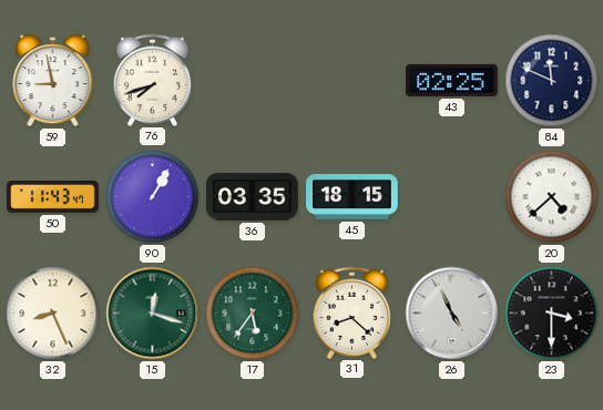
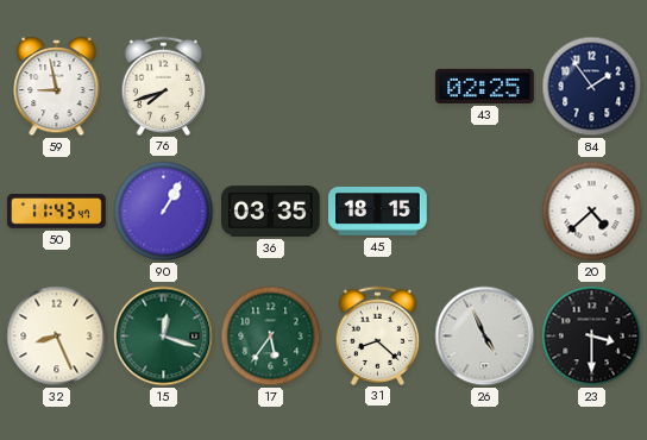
84: 11:49 -> 1:54 (592, 87)
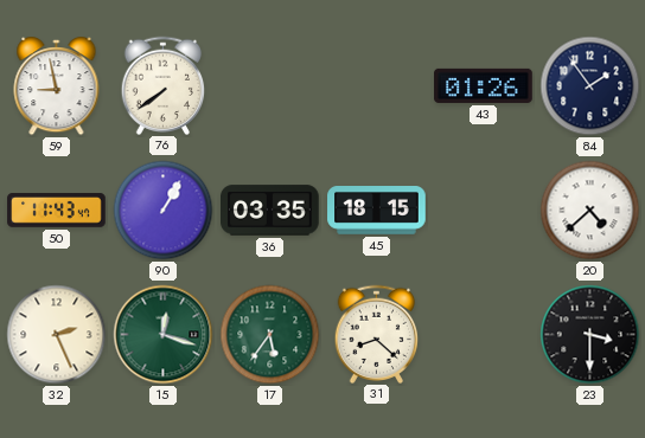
76: 7:42 -> 7:39 (164, 85)
43: 02:25 -> 01:26 (484, 85)
32: 8:26 -> 2:26 (57, 335)
26: 4:56 -> none (485, 337)
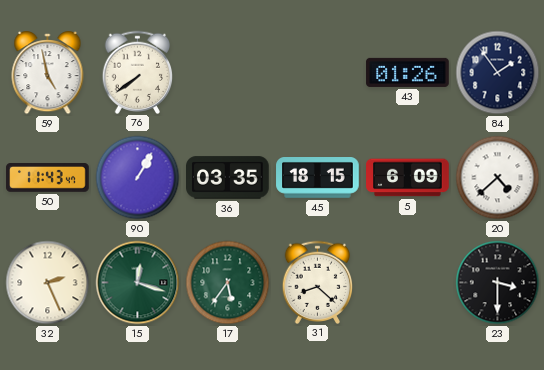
59: 8:58 -> 4:58 (48, 73)
5: none -> 6:09 (408, 178)
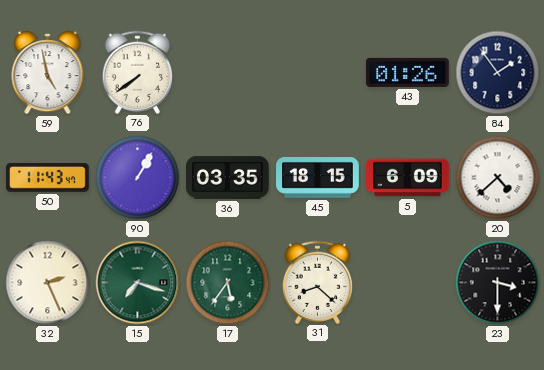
15: 12:18 -> 7:18 (138, 283)
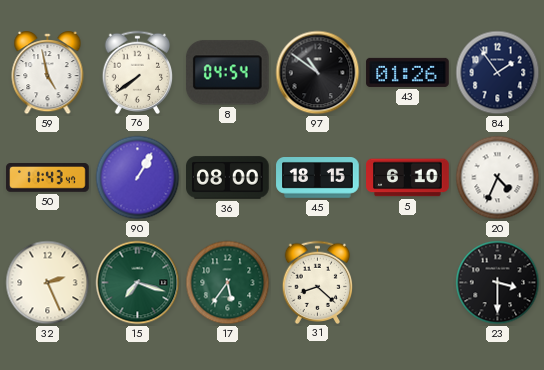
8: none -> 04:54 (227, 73)
97: none -> 10:51 (318, 73)
36: 03:35 -> 08:00 (228, 178)
5: 6:09 -> 6:10 (408, 178)
20: 4:38 -> 4:34 (498, 178)
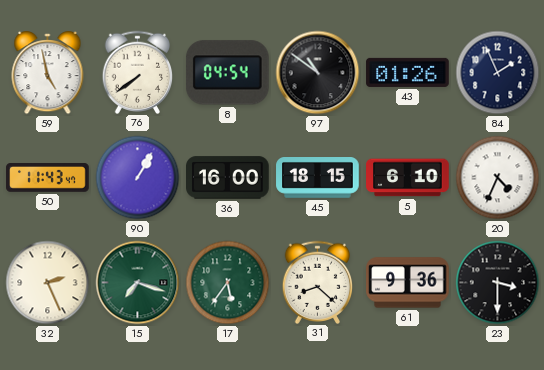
84: 1:54 -> 1:56 (498, 73)
36: 08:00 -> 16:00 (228, 178)
61: none -> 9:36 (408, 283)
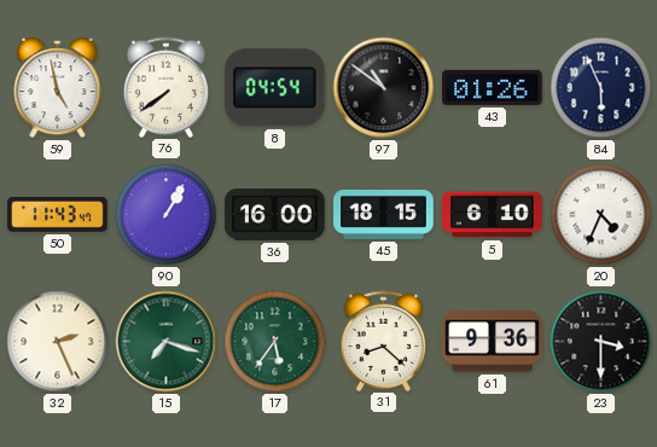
84: 1:56 -> 5:56 (601, 88)
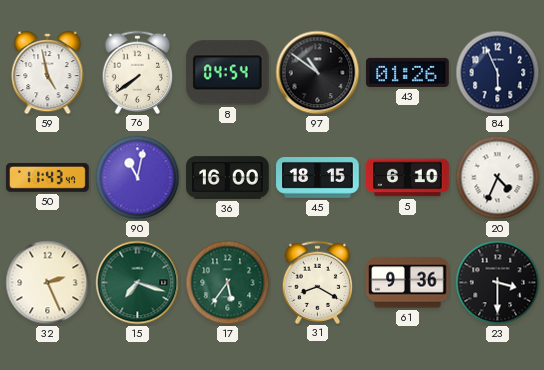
90: 1:05 -> 11:02 (138, 178)
31: 8:22 -> 8:20 (318, 282)
